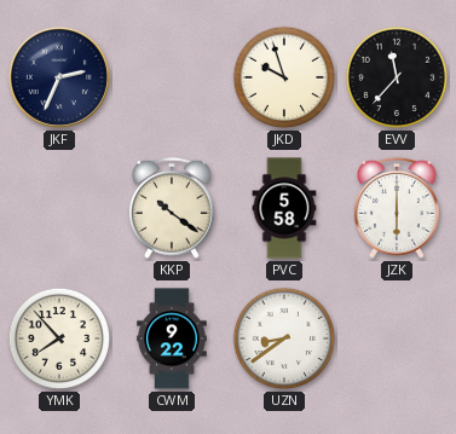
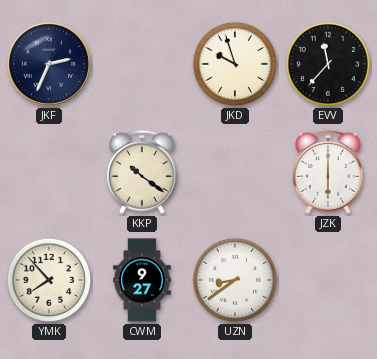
PVC: 5:58 -> none (284, 208)
CWM: 9:22 -> 9:27 (142, 280)
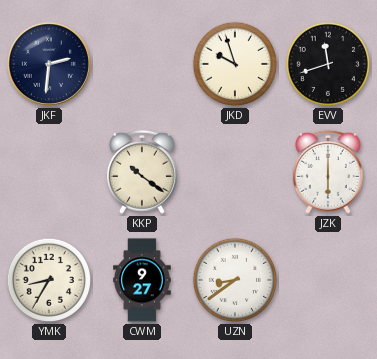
JKF: 2:34 -> 2:31 (49, 64)
EVV: 11:37 -> 11:42 (328, 64)
YMK: 7:53 -> 8:35 (49, 280)
